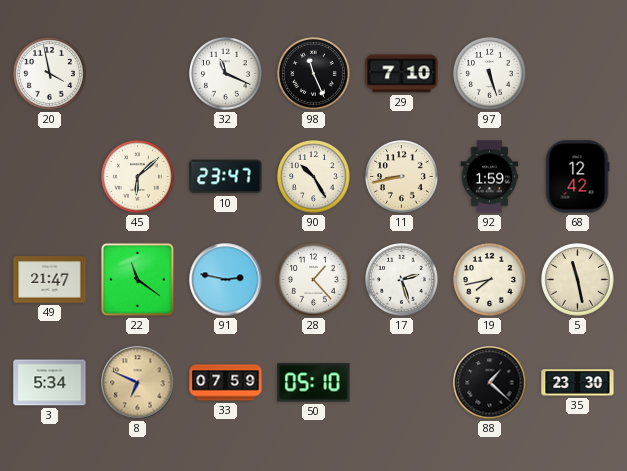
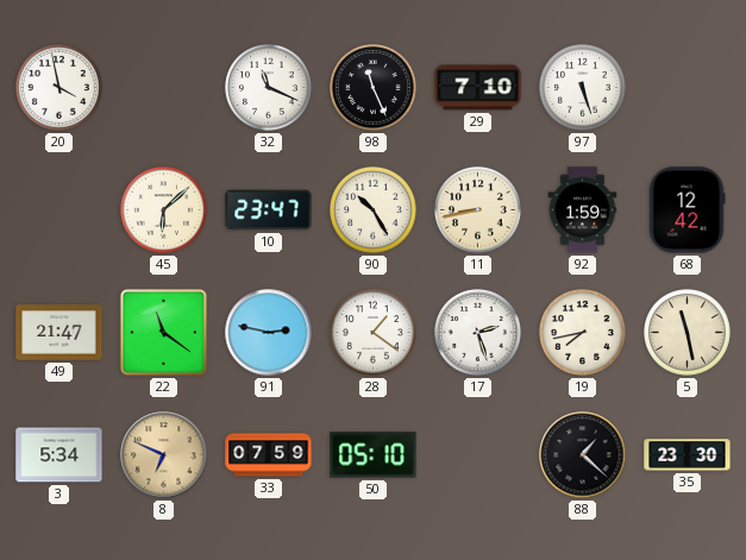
28: 1:23 -> 1:21 (374, 333)
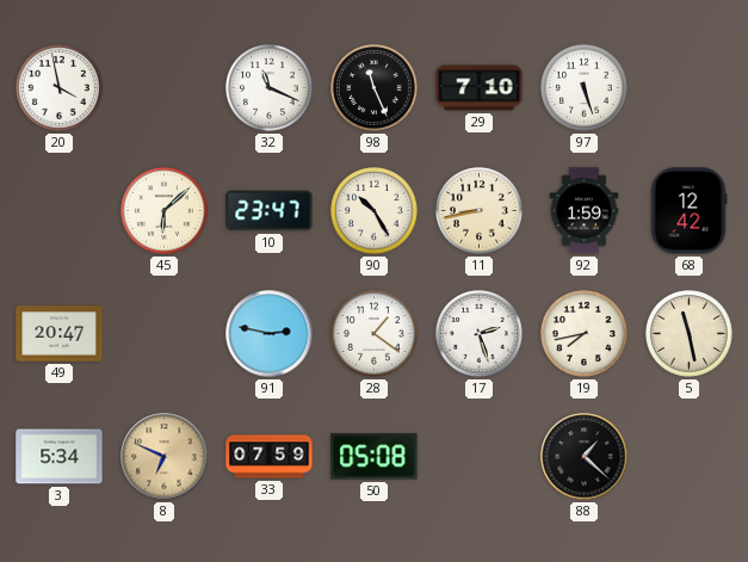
49: 21:47 -> 20:47 (60, 334)
22: 11:21 -> none (163, 332)
50: 05:10 -> 05:08 (375, 457)
35: 23:30 -> none (688, 455)
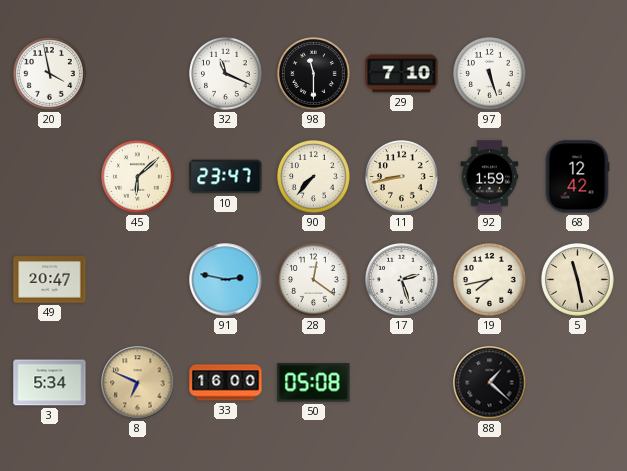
98: 11:26 -> 11:30 (314, 74)
90: 10:25 -> 7:37 (314, 177)
28: 1:21 -> 12:21 (314, 280)
33: 07:59 -> 16:00 (226, 383)
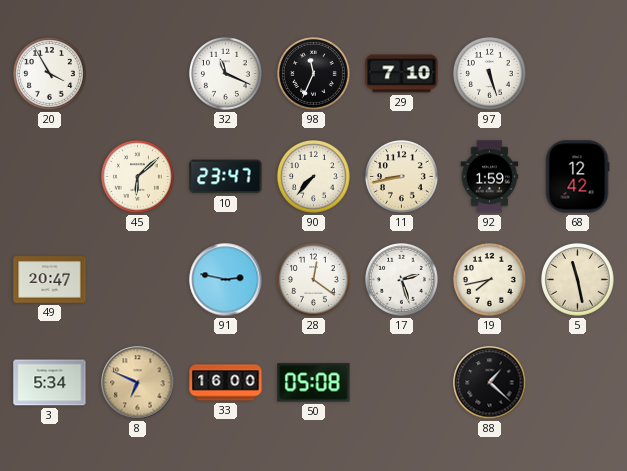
20: 3:58 -> 3:55 (50, 74)
98: 11:30 -> 11:34 (314, 74)
